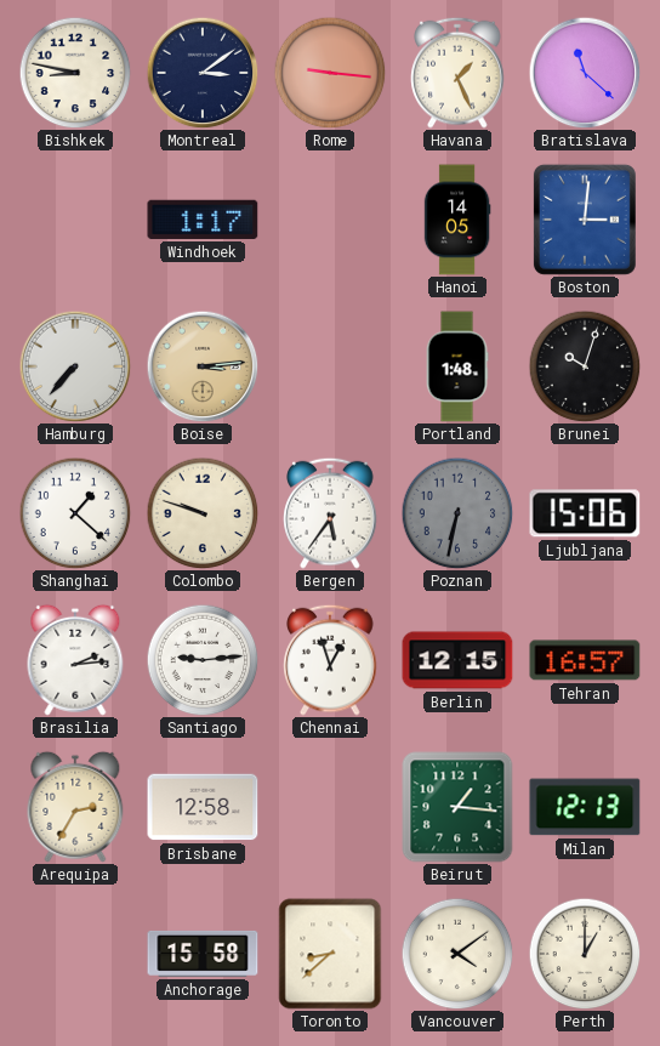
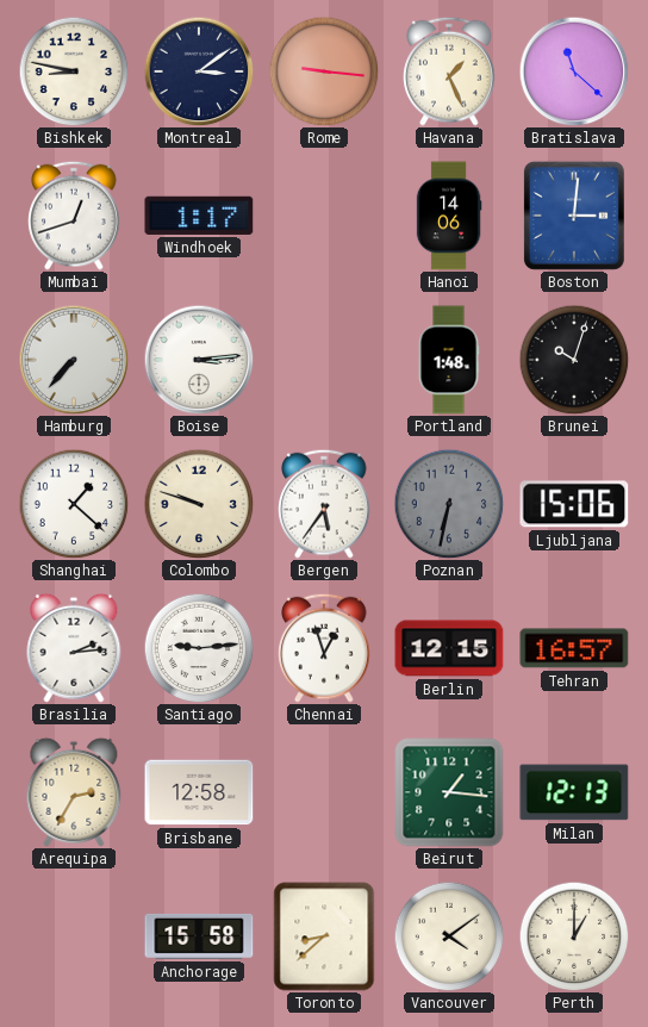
Mumbai: none -> 12:42 (74, 216)
Hanoi: 14:05 -> 14:06 (449, 216)
Boise dial: champagne -> white (199, 360)
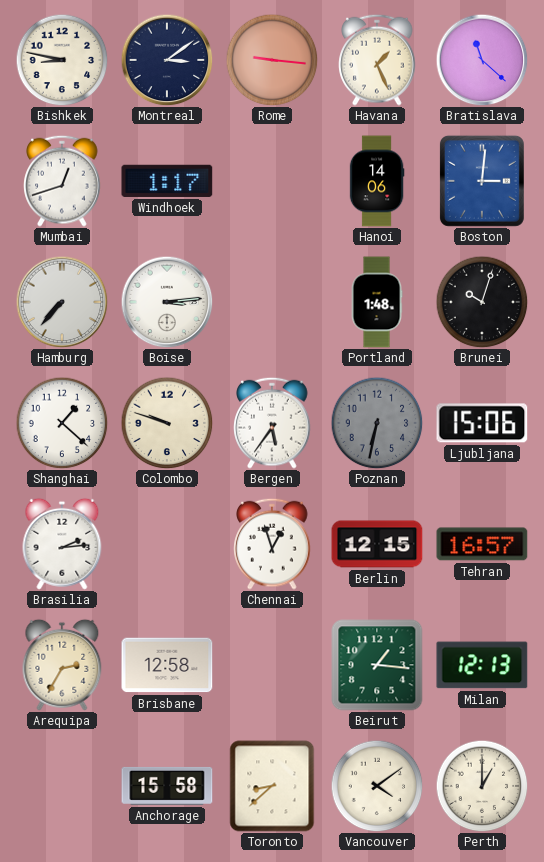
Santiago: 9:14 -> none (199, 648)
